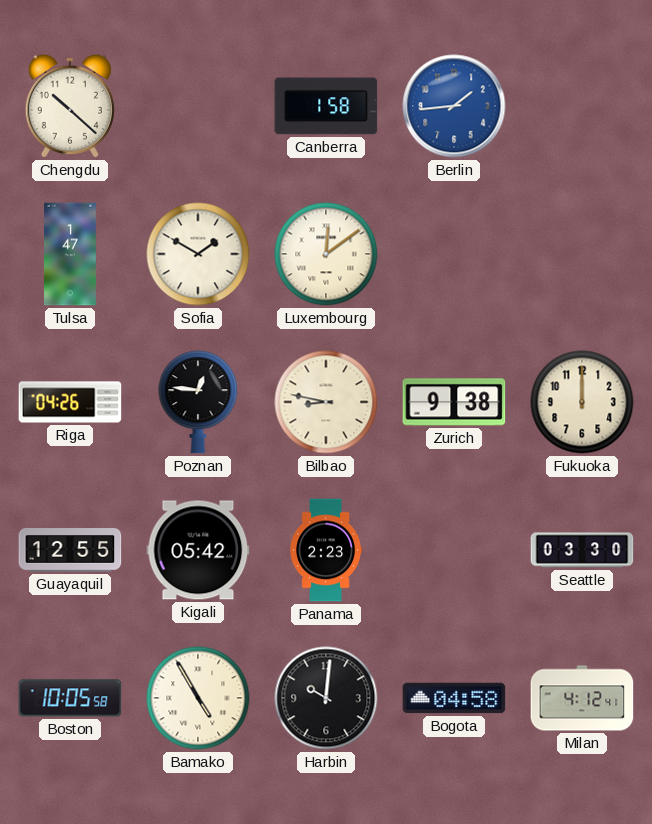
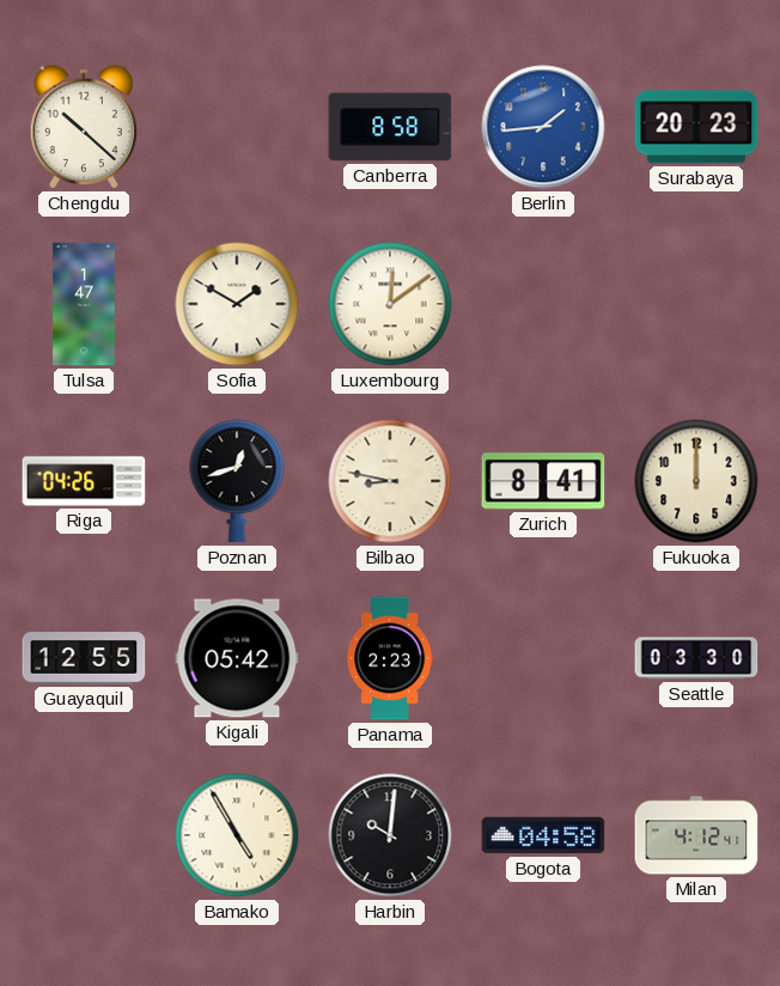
Canberra: 1:58 -> 8:58 (390, 127)
Surabaya: none -> 20:23 (696, 127)
Poznan: 12:46 -> 12:42 (237, 481)
Zurich: 9:38 -> 8:41 (543, 481)
Boston: 10:05 -> none (70, 698)
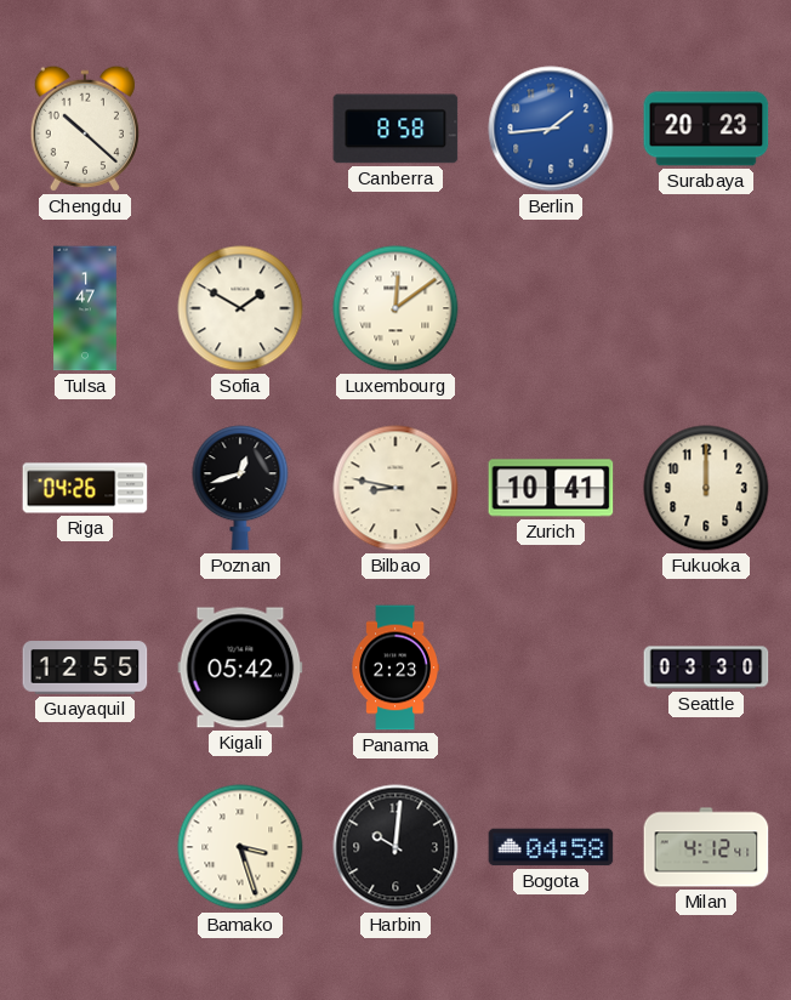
Zurich: 8:41 -> 10:41 (551, 488)
Bamako: 4:55 -> 3:27 (240, 847)
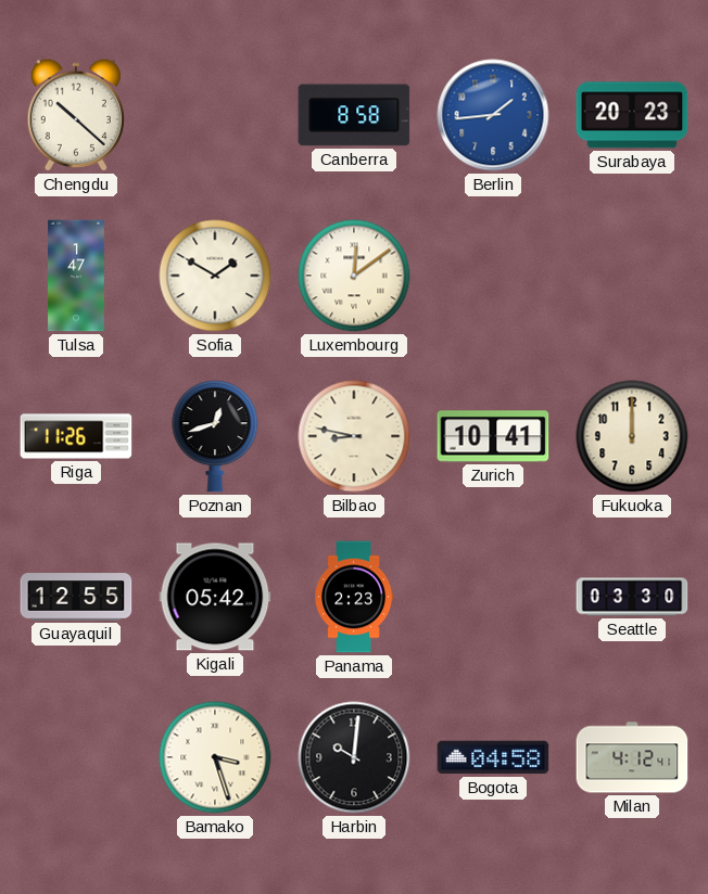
Riga: 04:26 -> 11:26 (76, 436)
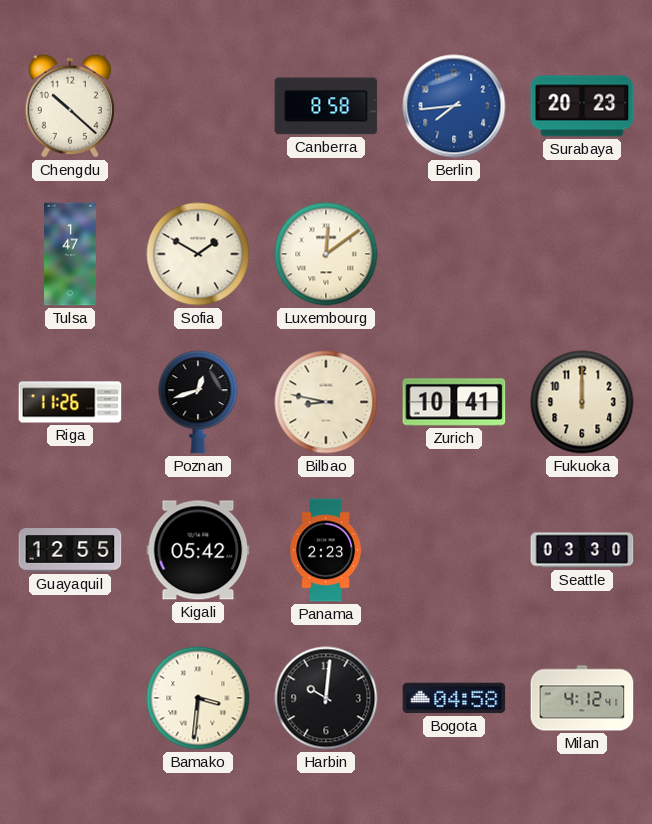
Berlin: 1:44 -> 7:44 (454, 106)
Bamako: 3:27 -> 3:31 (198, 698)
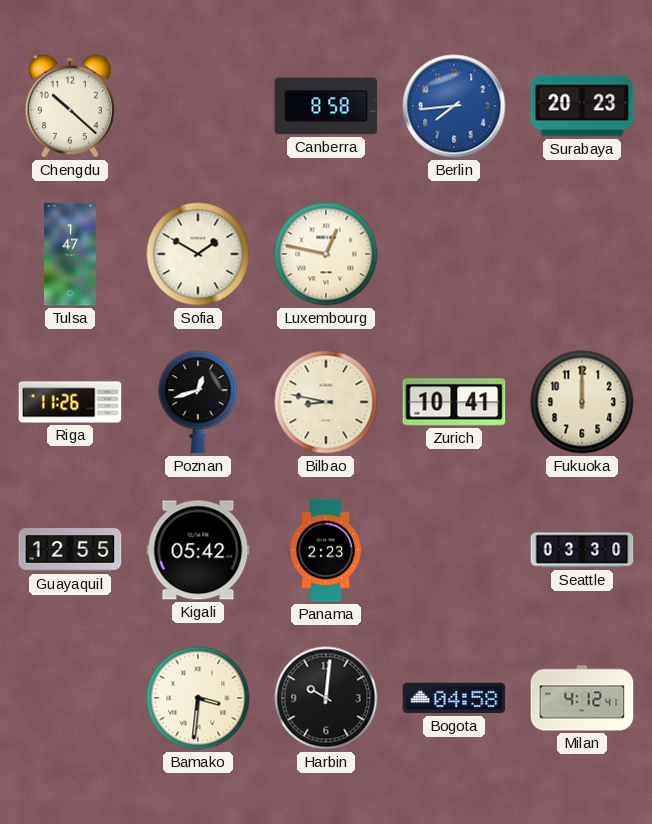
Luxembourg: 12:09 -> 12:47 (326, 254)
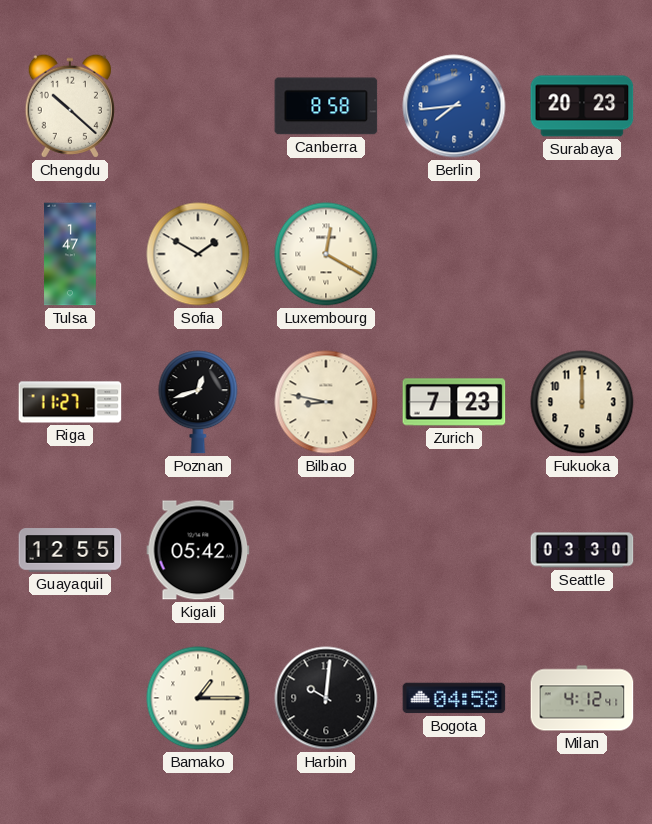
Luxembourg: 12:47 -> 12:20 (326, 254)
Riga: 11:26 -> 11:27 (70, 402)
Zurich: 10:41 -> 7:23 (454, 402)
Panama: 2:23 -> none (325, 550)
Bamako: 3:31 -> 1:15 (198, 698)
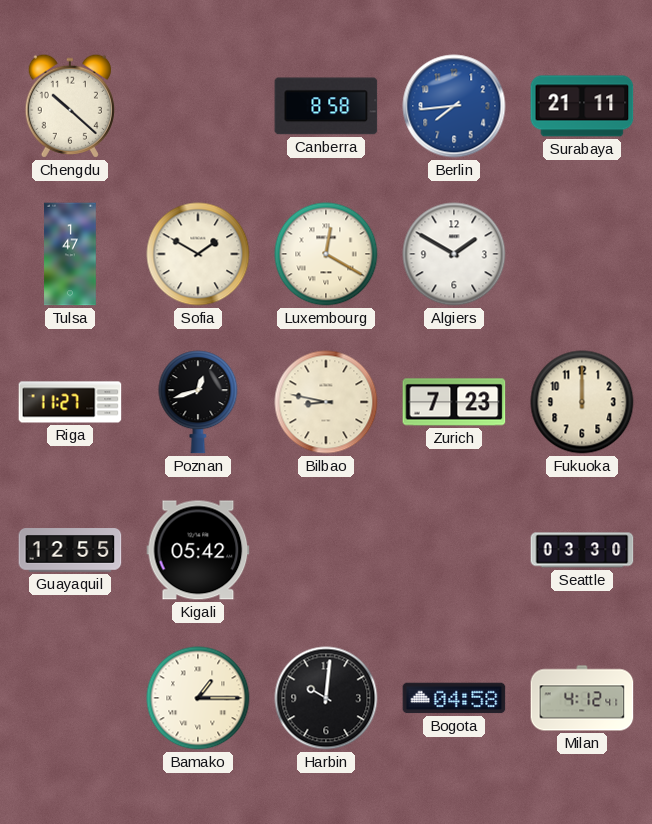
Surabaya: 20:23 -> 21:11 (582, 106)
Algiers: none -> 1:50 (454, 254)
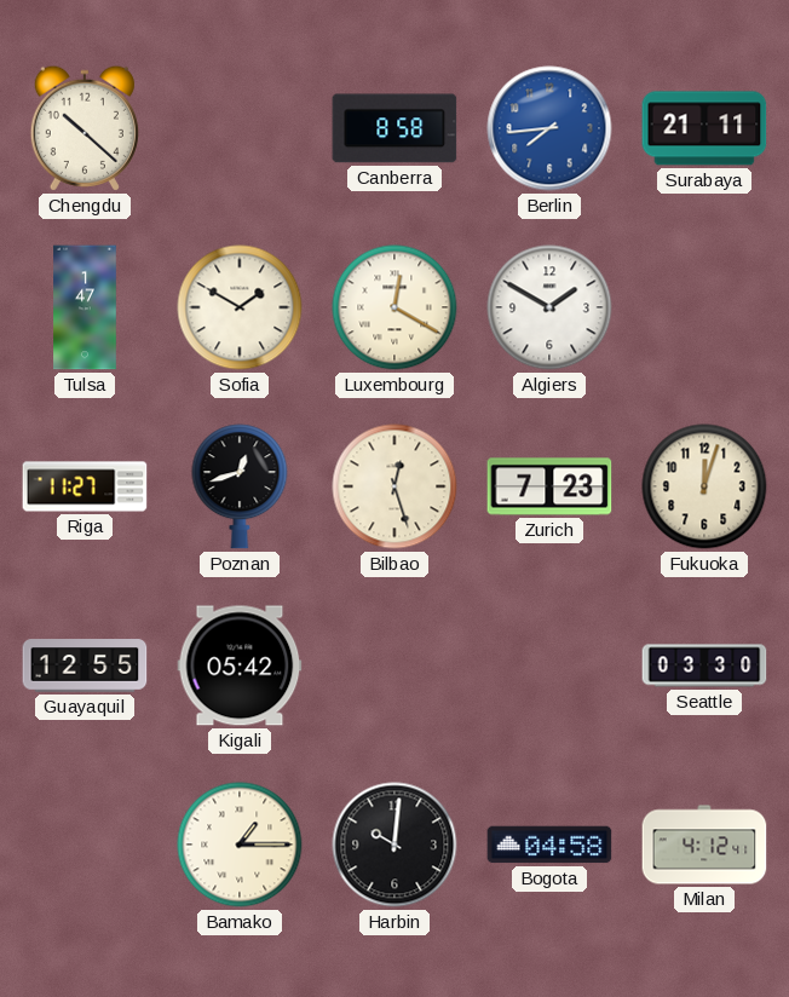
Bilbao: 8:47 -> 12:27 (394, 486)
Fukuoka: 12:00 -> 12:03 (704, 486)
